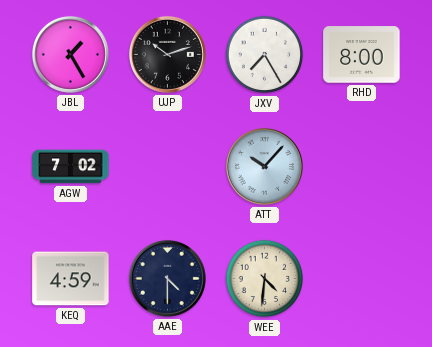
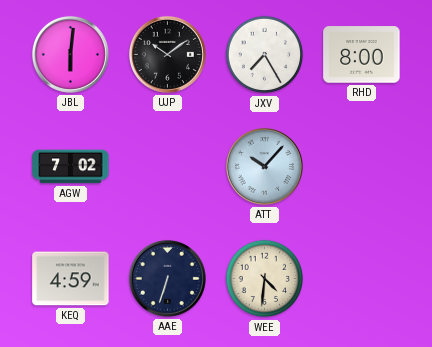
JBL: 1:25 -> 6:01 (70, 54)
UJP: 10:12 -> 10:09 (167, 54)
AAE: 4:30 -> 6:33 (167, 278)
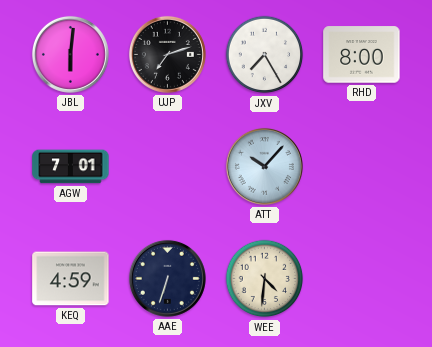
UJP: 10:09 -> 7:12 (167, 54)
AGW: 7:02 -> 7:01 (71, 167)
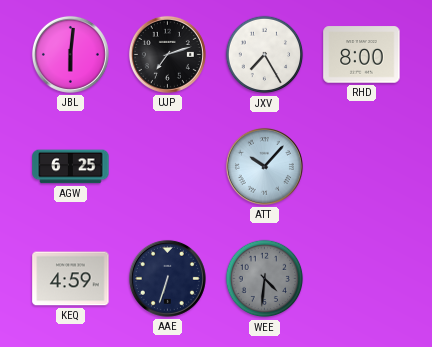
AGW: 7:01 -> 6:25 (71, 167)
WEE dial: cream -> grey (265, 279)
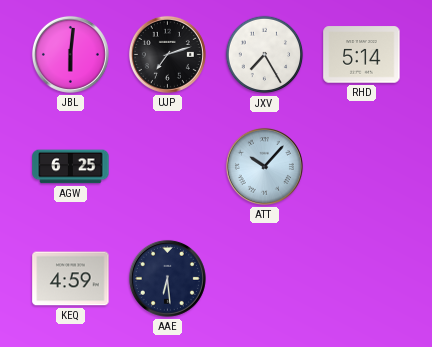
RHD: 8:00 -> 5:14 (362, 55)
AAE: 6:33 -> 6:29 (167, 278)
WEE: 4:31 -> none (265, 279)
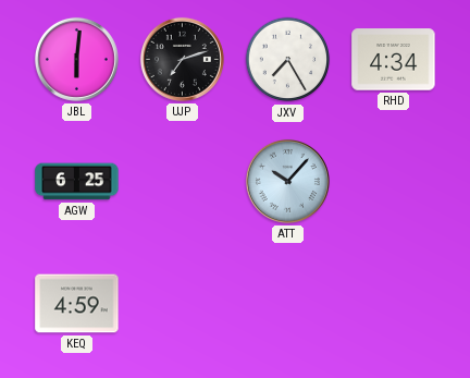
RHD: 5:14 -> 4:34 (394, 60)
AAE: 6:29 -> none (167, 278)
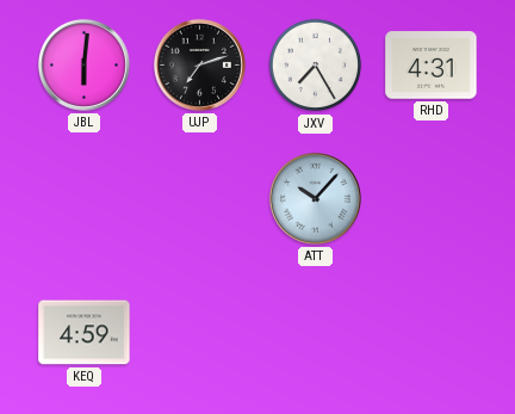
RHD: 4:34 -> 4:31 (432, 66)
AGW: 6:25 -> none (77, 182)
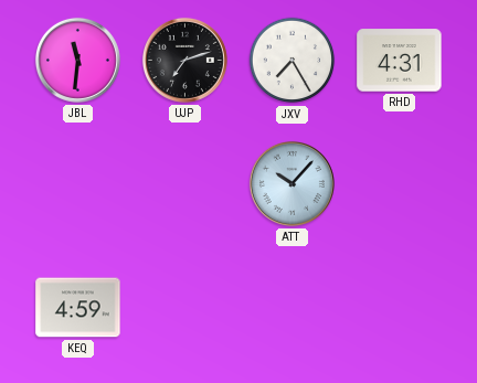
JBL: 6:01 -> 11:31 (77, 60)
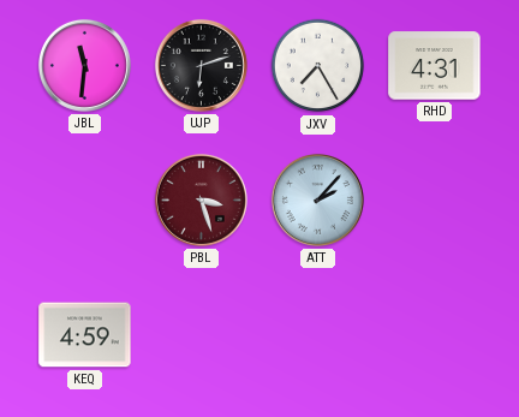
UJP: 7:12 -> 6:12 (201, 65)
PBL: none -> 3:27 (201, 199)
ATT: 10:07 -> 2:07 (317, 199)
